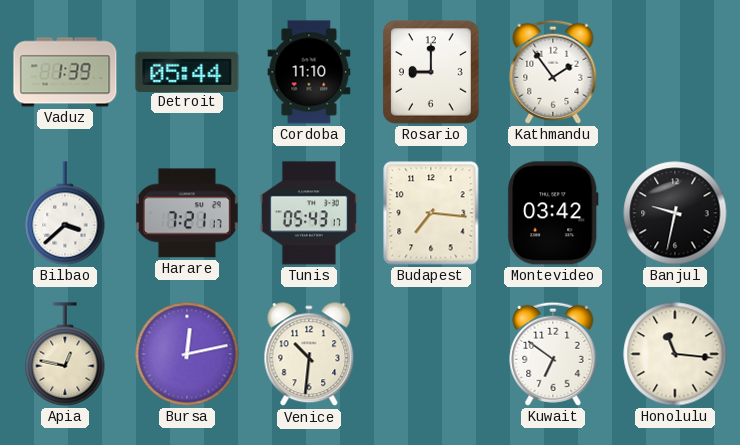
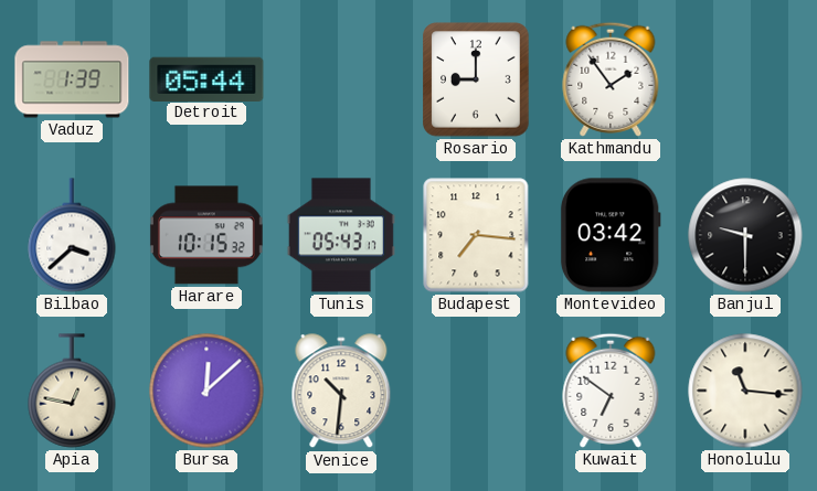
Cordoba: 11:10 -> none (309, 72)
Harare: 7:21 -> 10:15 (206, 235)
Banjul: 9:32 -> 9:30 (745, 235)
Bursa: 12:13 -> 12:08 (206, 391)
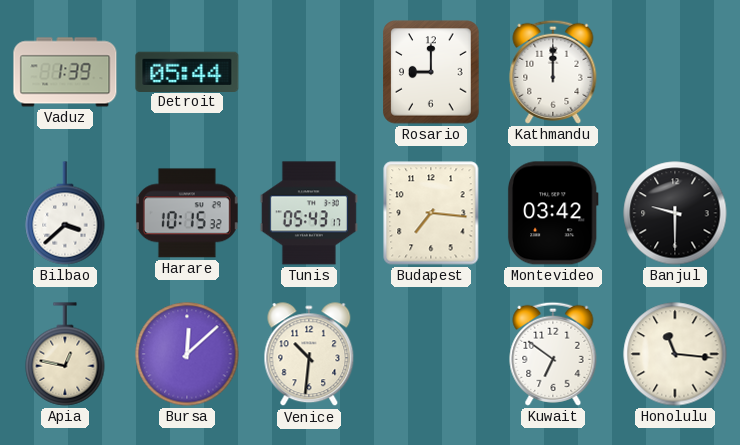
Kathmandu: 1:54 -> 12:00 (553, 72)
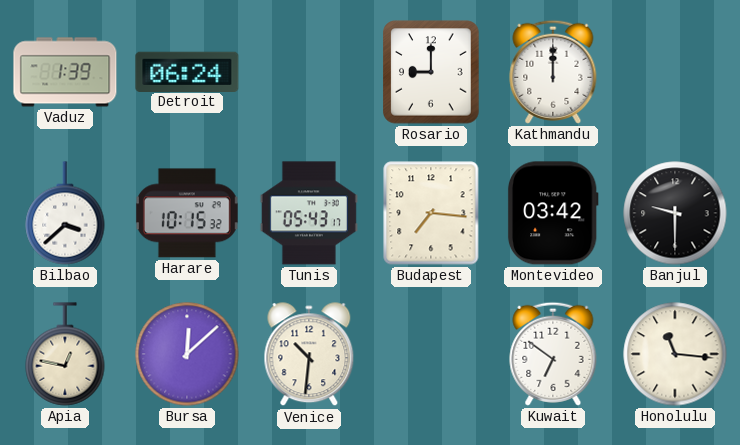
Detroit: 05:44 -> 06:24 (187, 71)
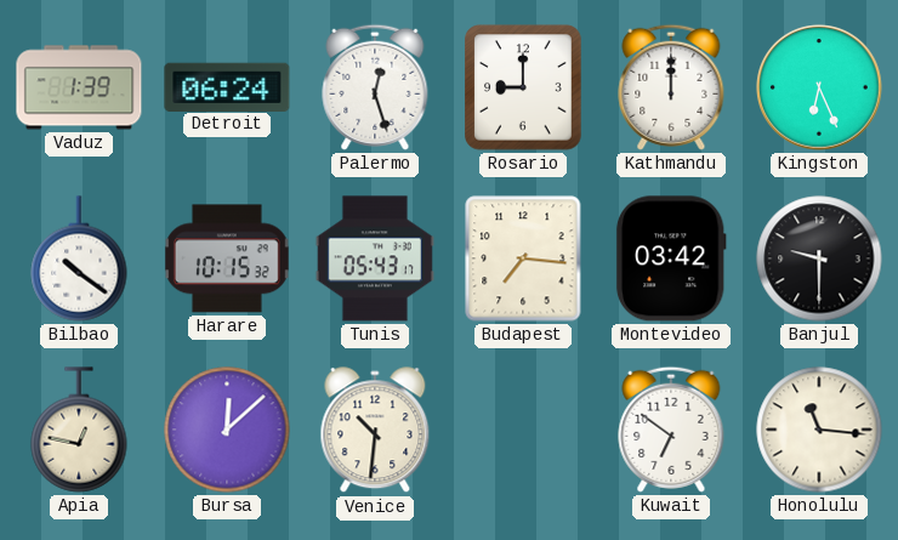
Palermo: none -> 12:27 (375, 87)
Kingston: none -> 6:26 (819, 87)
Bilbao: 3:38 -> 10:21 (79, 258)
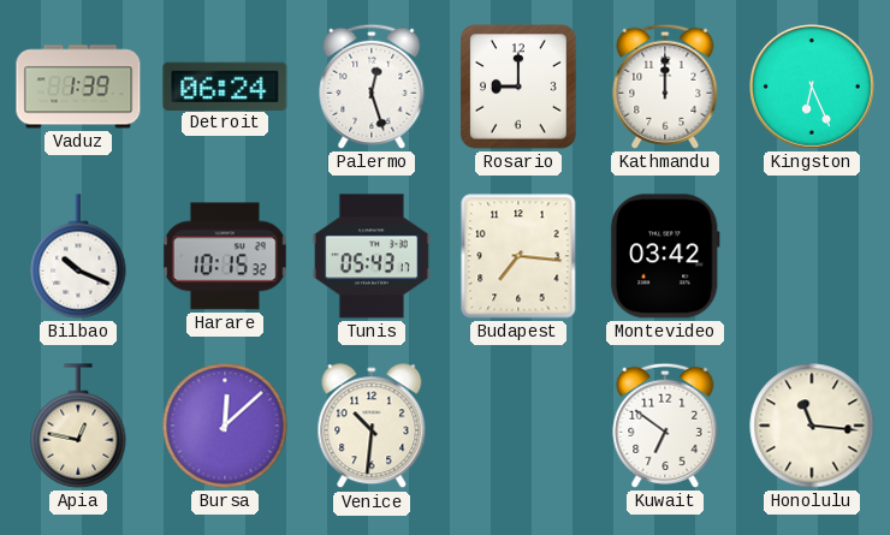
Bilbao: 10:21 -> 10:19 (78, 256)
Banjul: 9:30 -> none (819, 258)
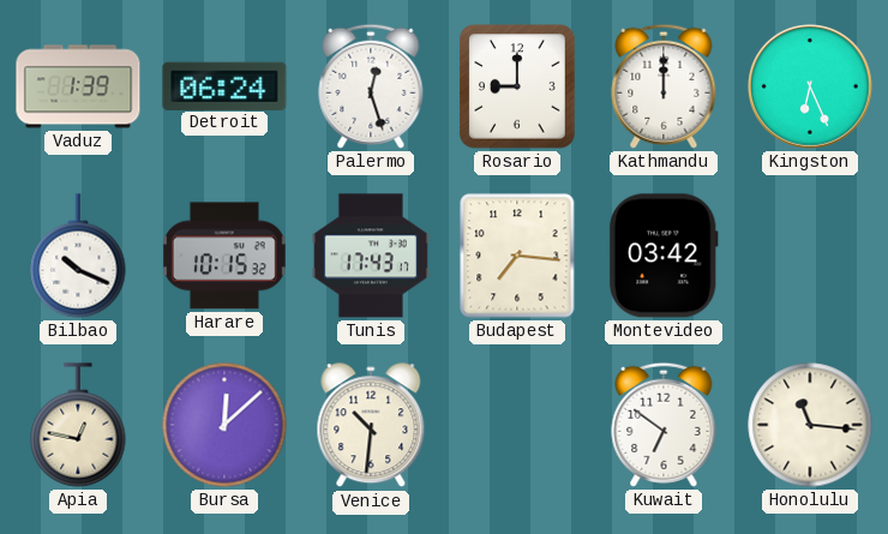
Tunis: 05:43 -> 17:43 (371, 256)
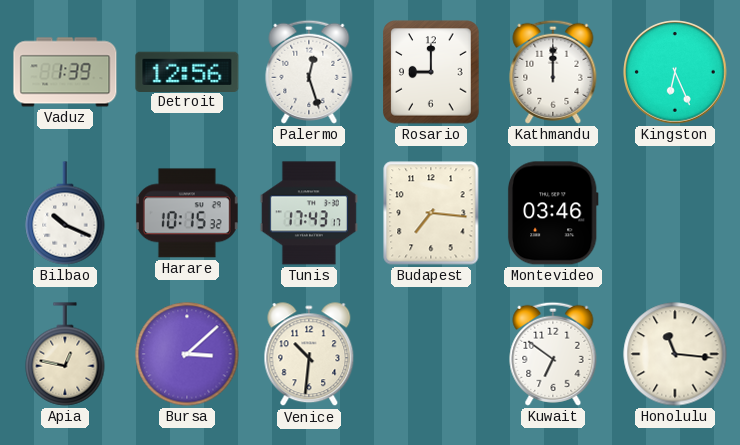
Detroit: 06:24 -> 12:56 (187, 71)
Montevideo: 03:42 -> 03:46 (553, 213)
Bursa: 12:08 -> 3:08 (187, 354)
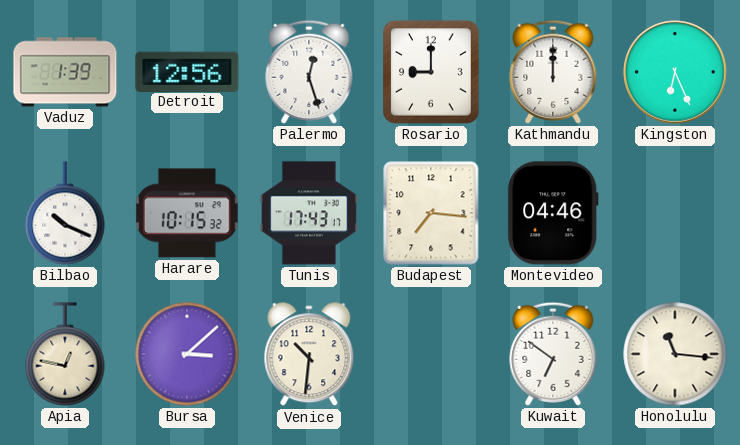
Montevideo: 03:46 -> 04:46 (553, 213)
